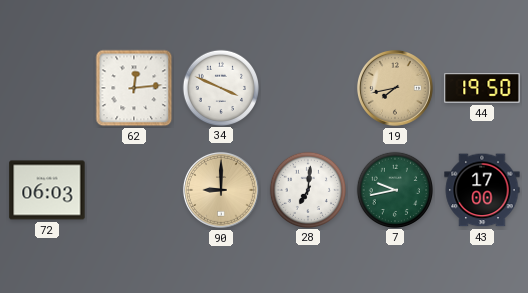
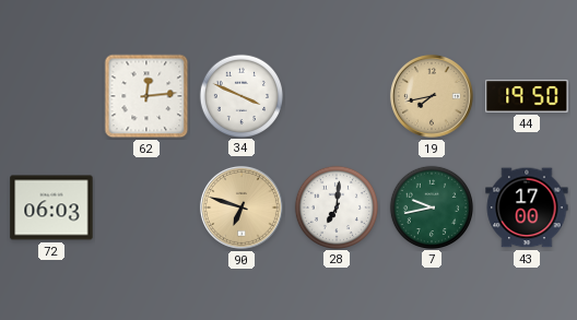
90: 9:00 -> 6:48 (242, 208)
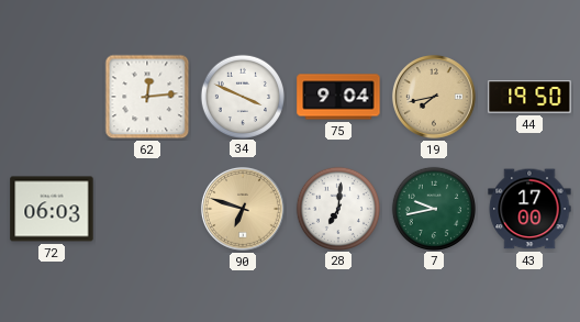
75: none -> 9:04 (338, 97)
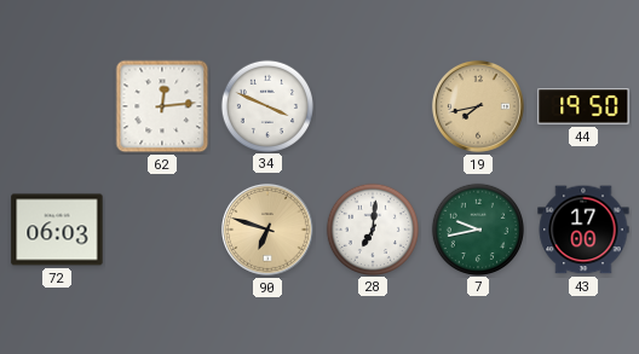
75: 9:04 -> none (338, 97)
